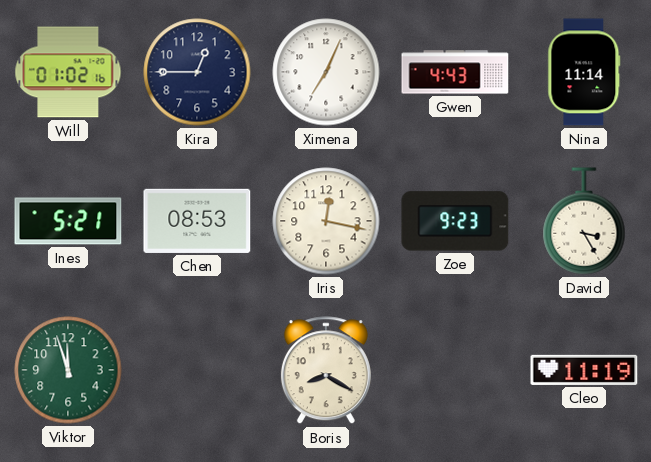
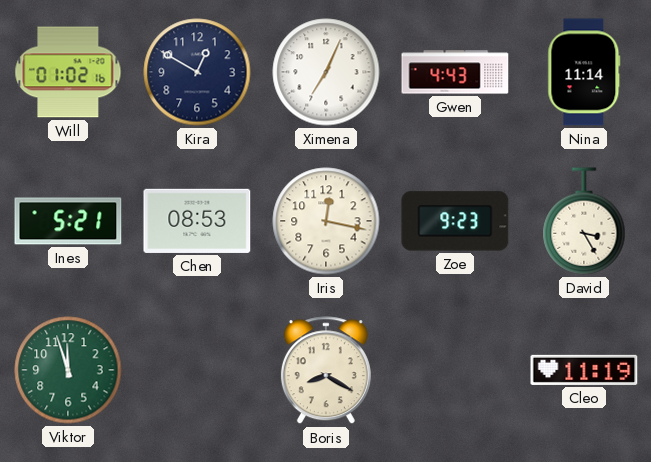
Kira: 12:45 -> 12:50 (197, 72)
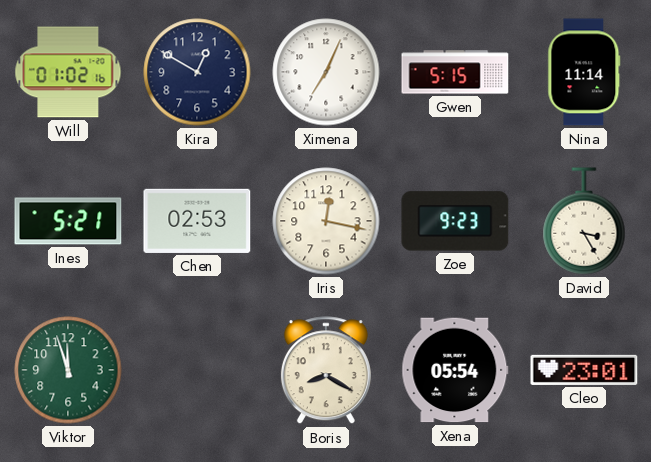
Gwen: 4:43 -> 5:15 (455, 72)
Chen: 08:53 -> 02:53 (197, 221)
Xena: none -> 05:54 (455, 370)
Cleo: 11:19 -> 23:01 (584, 370)
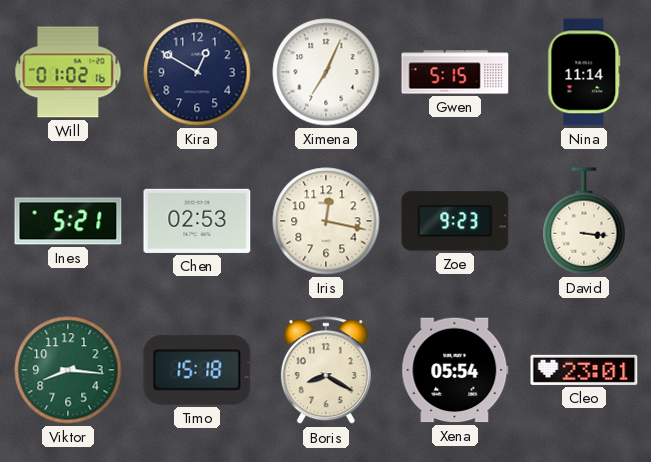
David: 3:25 -> 3:16 (584, 221)
Viktor: 11:57 -> 8:16 (68, 370)
Timo: none -> 15:18 (197, 370)
